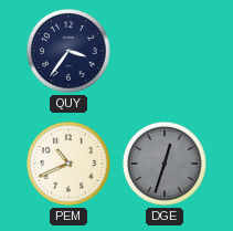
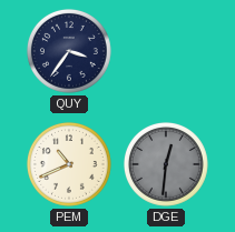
DGE: 12:33 -> 12:31 (166, 164)
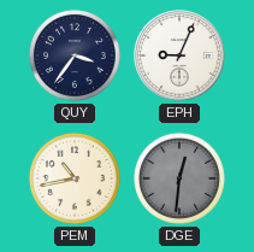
EPH: none -> 9:04 (179, 55)
PEM: 10:41 -> 10:43 (75, 178)
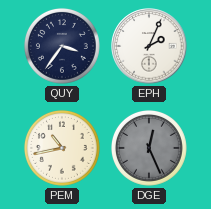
EPH: 9:04 -> 2:04 (149, 46)
DGE: 12:31 -> 12:26 (149, 148)
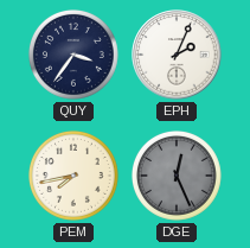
PEM: 10:43 -> 7:43 (73, 176)
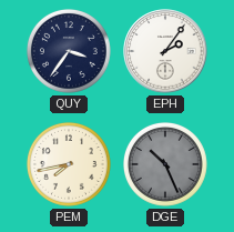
EPH: 2:04 -> 2:06 (165, 51)
DGE: 12:26 -> 10:26 (165, 164)
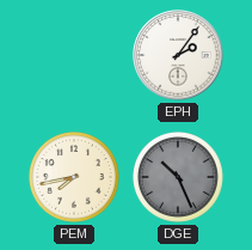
QUY: 3:36 -> none (69, 51)
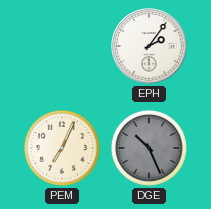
PEM: 7:43 -> 7:04 (62, 148)
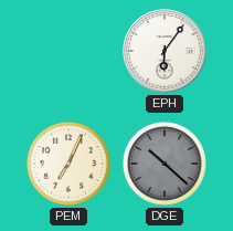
EPH: 2:06 -> 6:06 (165, 51)
DGE: 10:26 -> 10:22 (165, 164)
